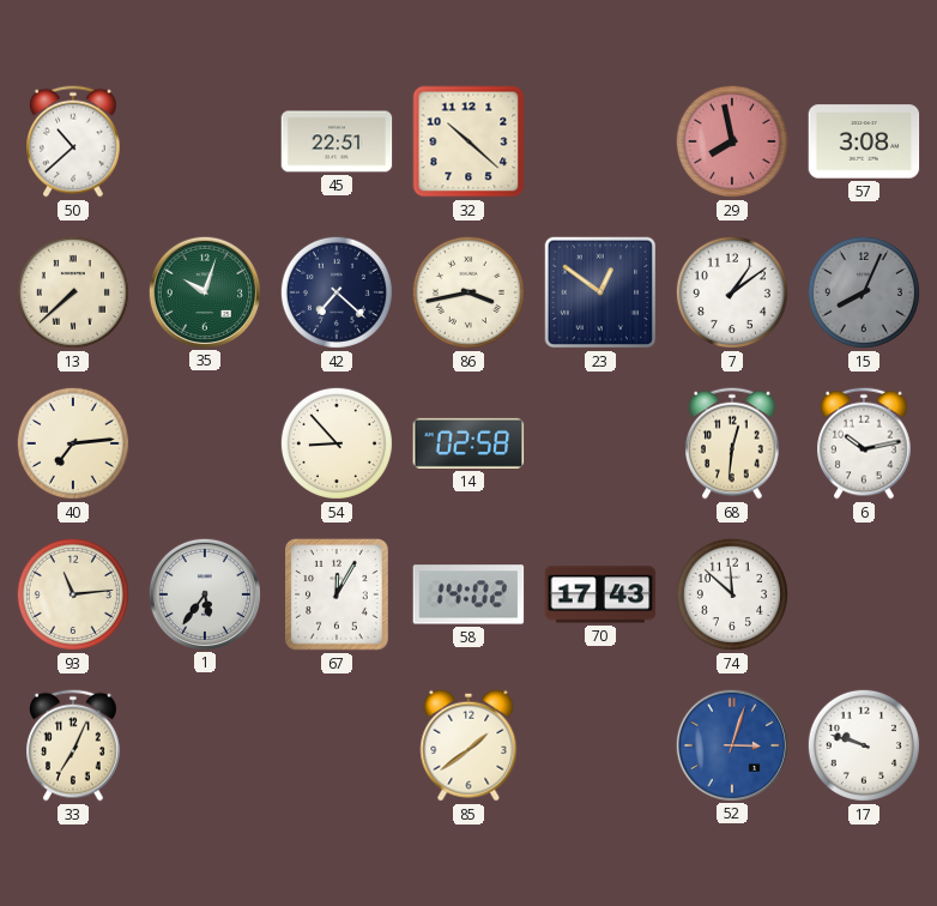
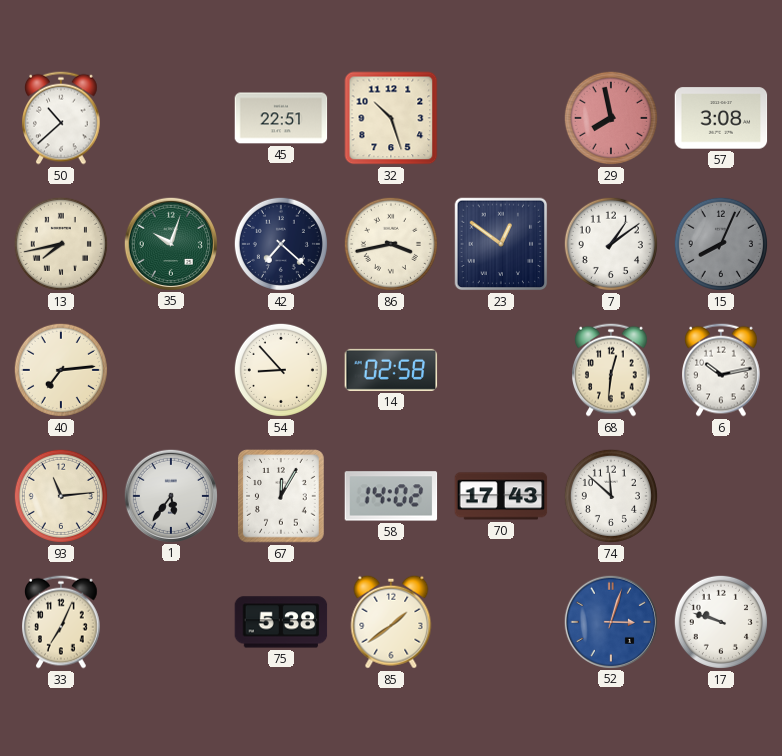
32: 10:22 -> 10:27 (391, 118)
13: 7:38 -> 7:43 (61, 244)
75: none -> 5:38 (281, 622)
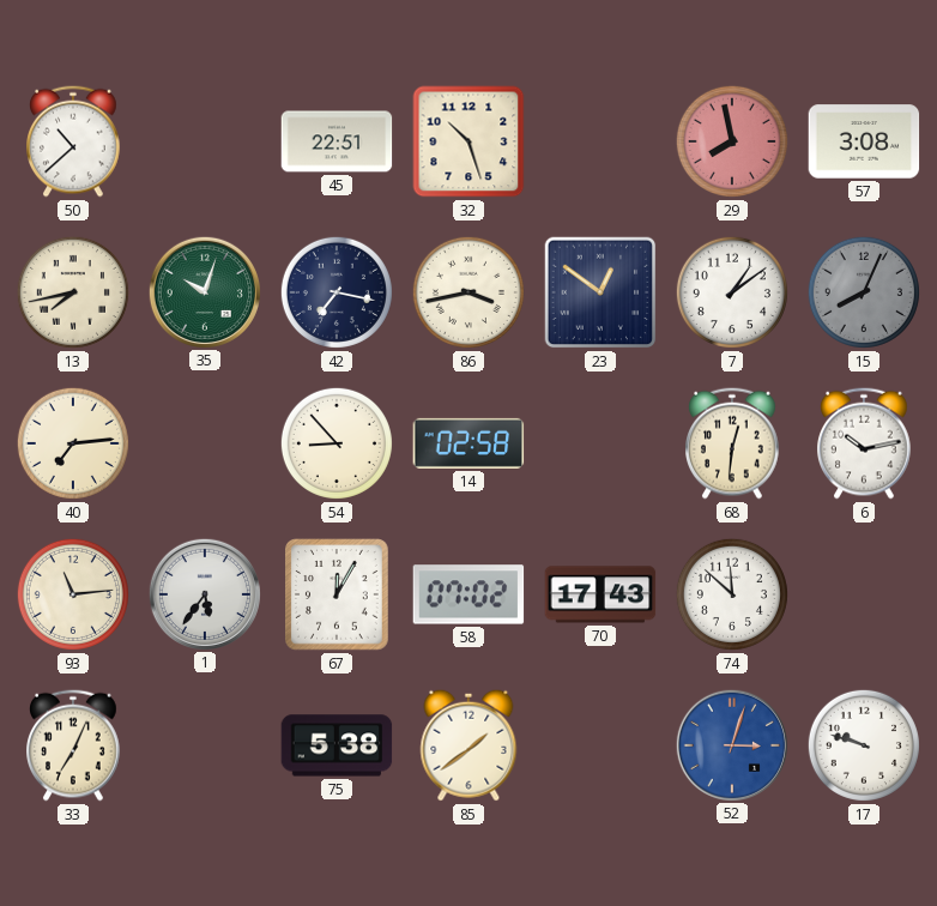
42: 7:22 -> 7:17 (337, 292)
58: 14:02 -> 07:02 (468, 594)
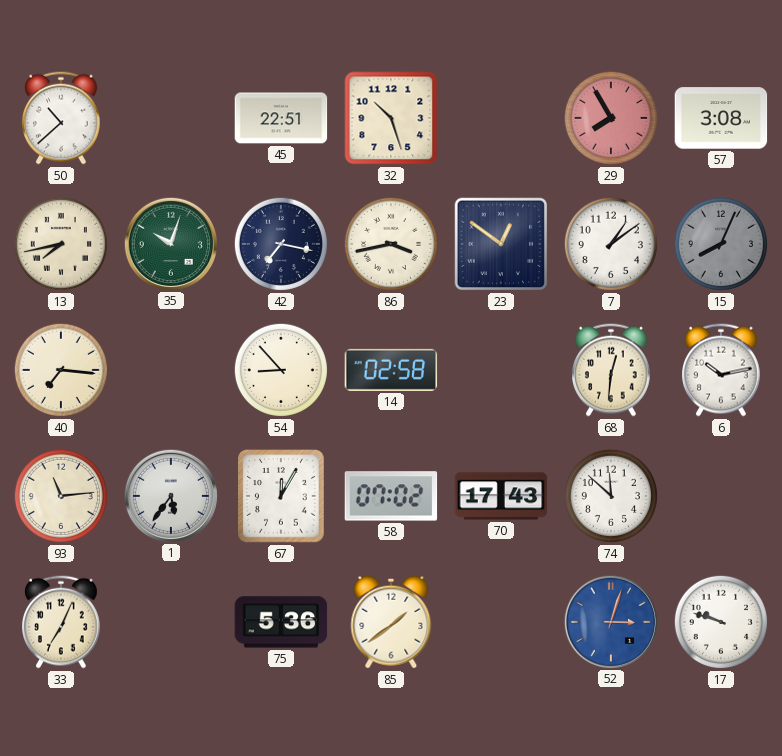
29: 7:58 -> 7:55 (611, 118)
40: 7:14 -> 7:16 (61, 370)
75: 5:38 -> 5:36 (281, 622)
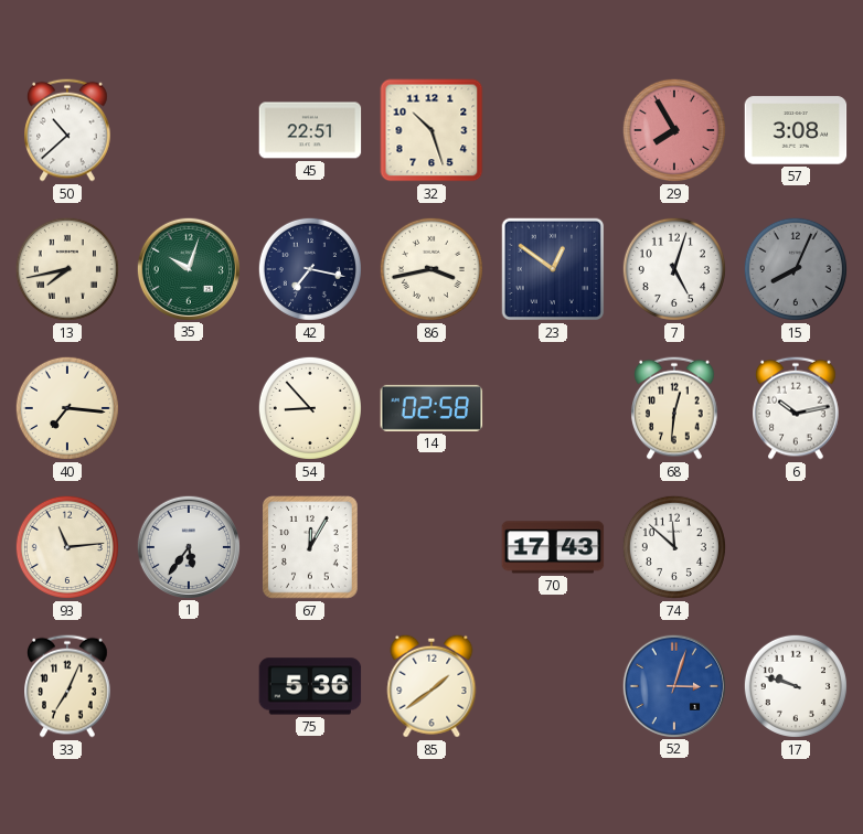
7: 1:09 -> 5:03 (674, 269)
58: 07:02 -> none (391, 496)
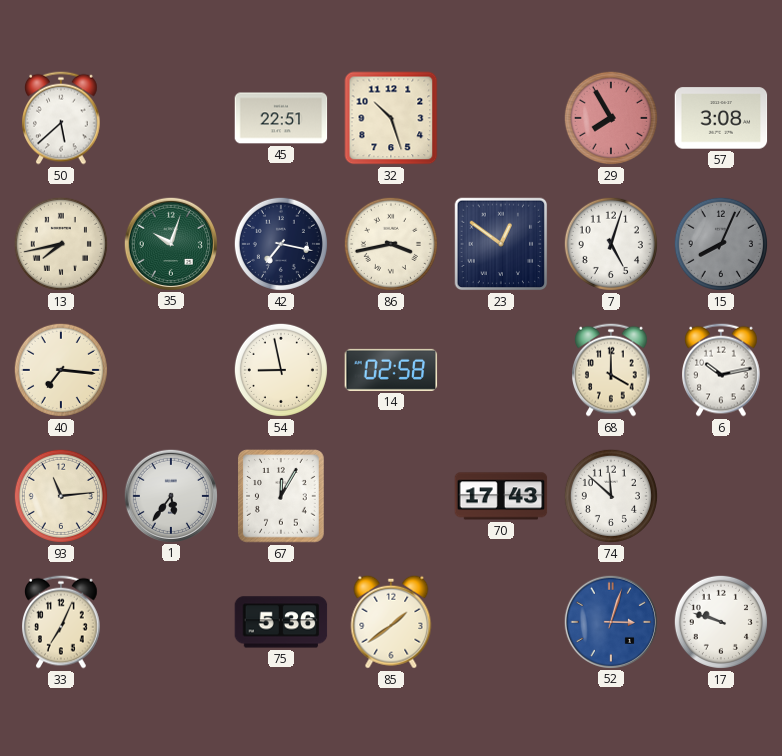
50: 10:38 -> 5:38 (62, 118)
54: 8:53 -> 8:58 (281, 370)
68: 12:31 -> 4:00 (612, 370)
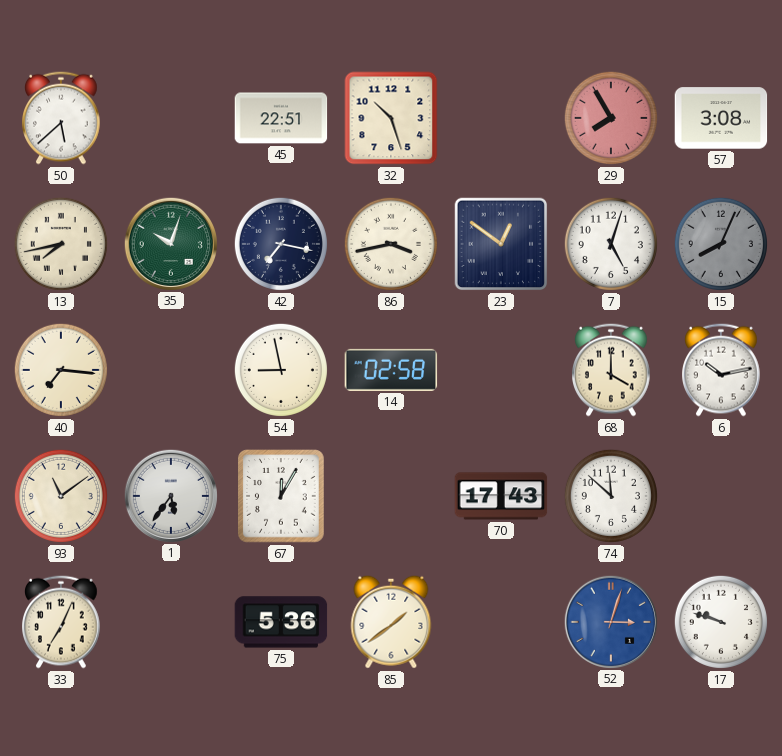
93: 11:14 -> 11:09 (61, 496)
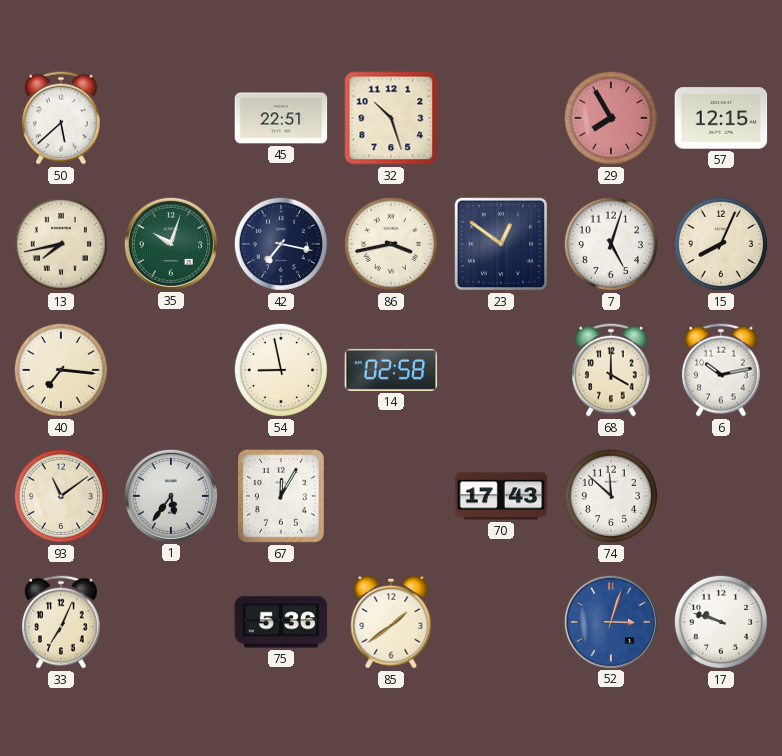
57: 3:08 -> 12:15 (721, 118)
15 dial: grey -> cream (721, 244)
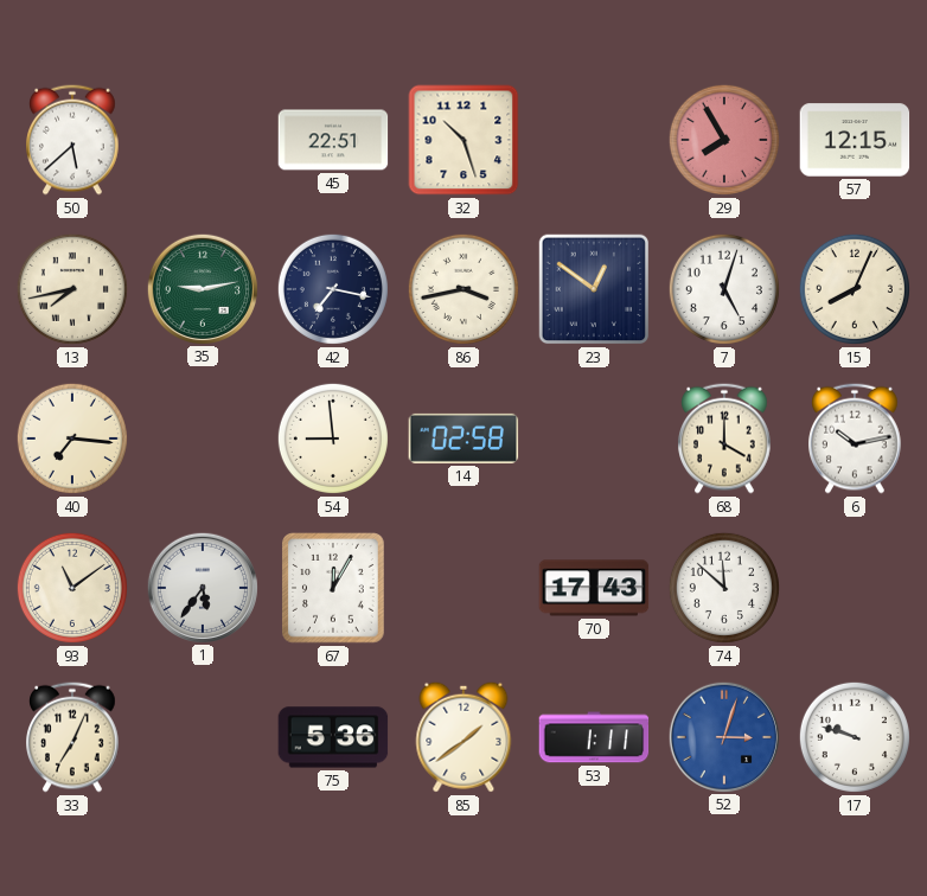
35: 10:03 -> 9:13 (202, 288)
54: 8:58 -> 8:59 (333, 439)
53: none -> 1:11 (594, 737)
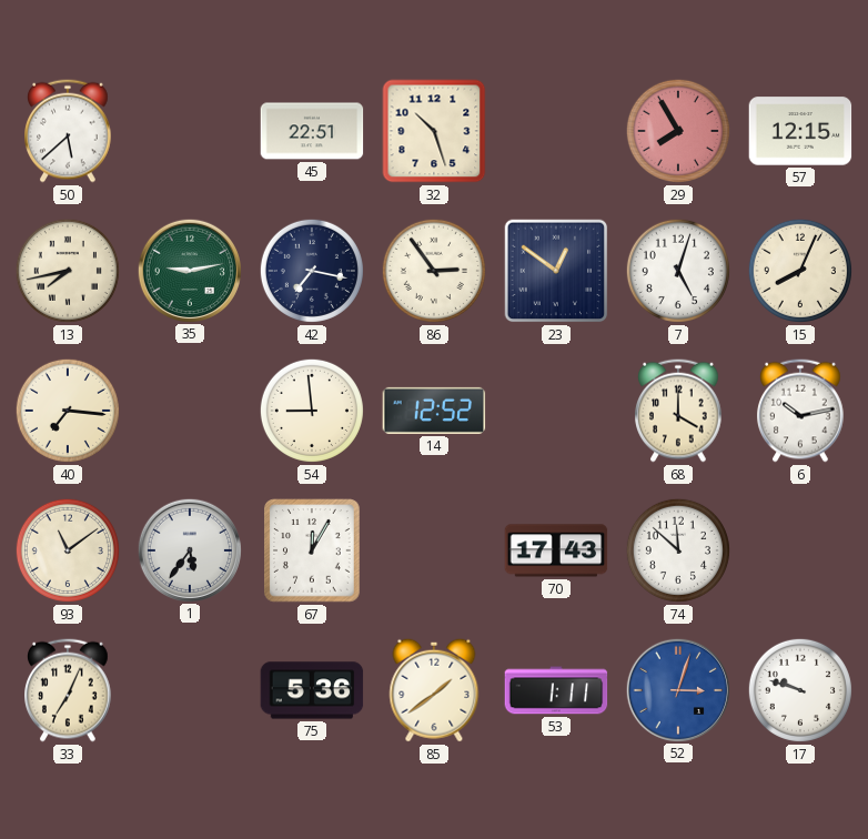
86: 3:43 -> 2:54 (434, 271)
14: 02:58 -> 12:52 (434, 411)
